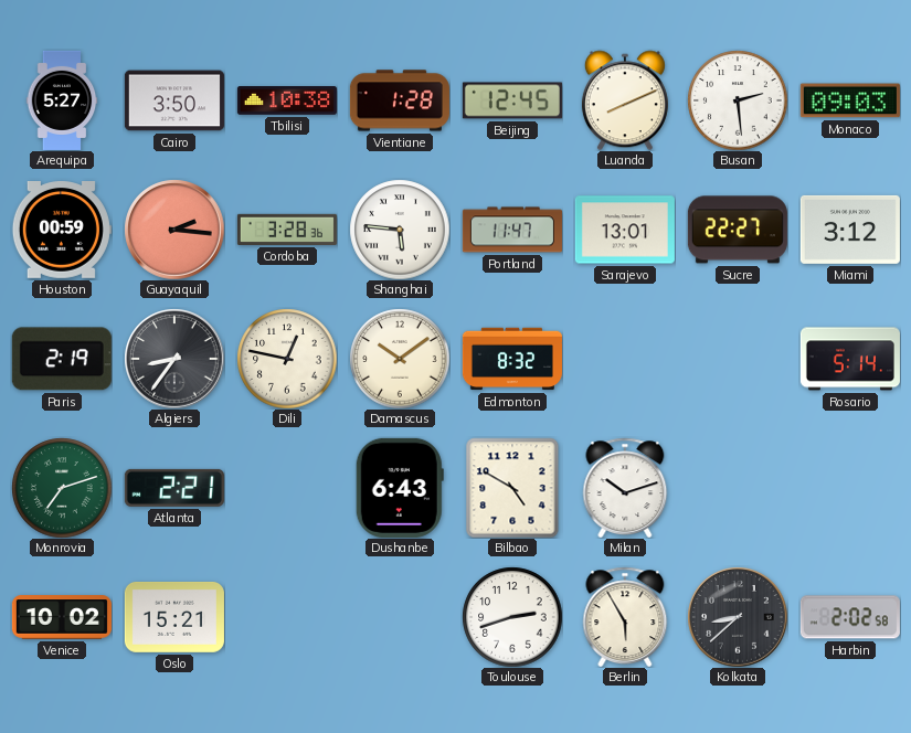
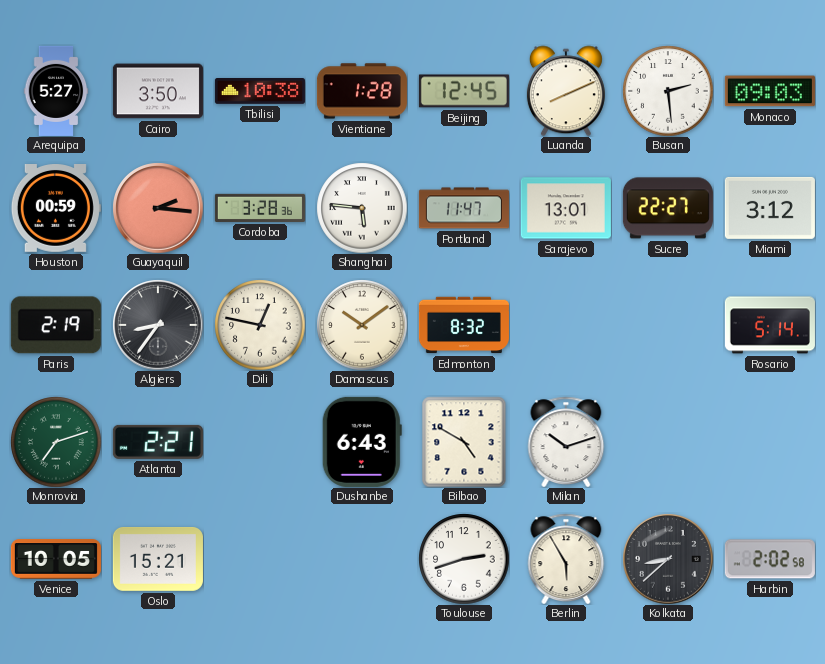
Venice: 10:02 -> 10:05 (56, 559)
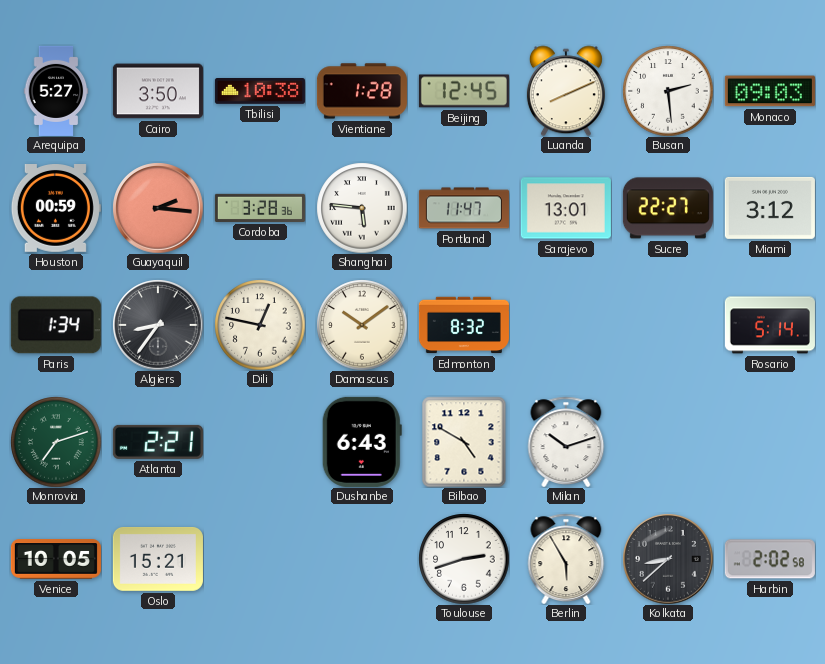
Paris: 2:19 -> 1:34 (56, 325)
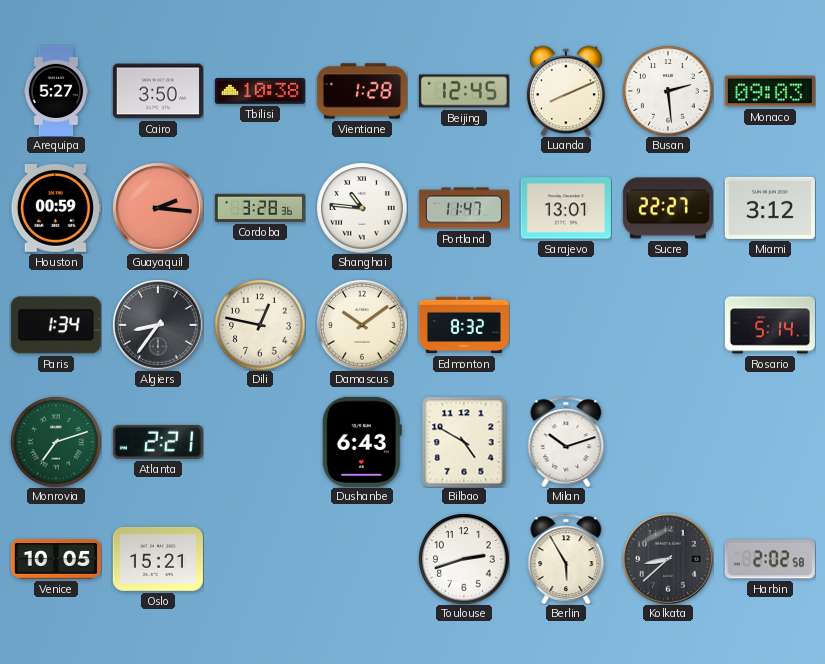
Shanghai: 5:46 -> 10:46 (362, 208)
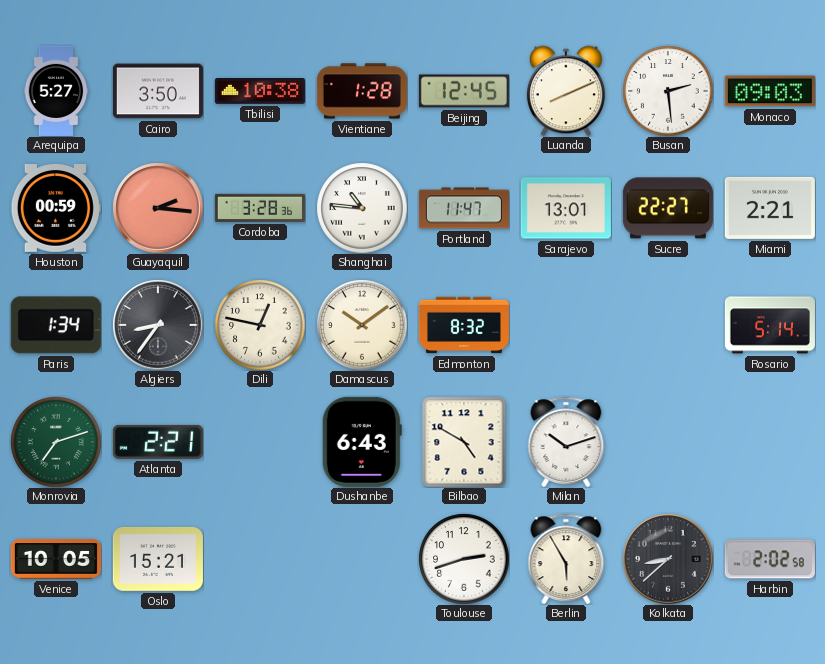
Miami: 3:12 -> 2:21 (770, 208)
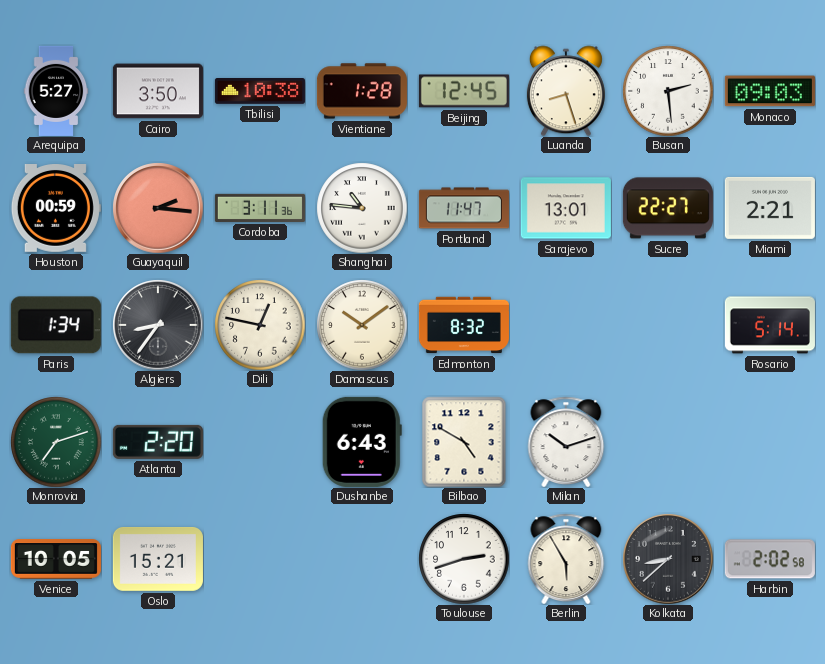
Luanda: 8:11 -> 8:27 (566, 91)
Cordoba: 3:28 -> 3:11 (260, 208)
Atlanta: 2:21 -> 2:20 (158, 442)
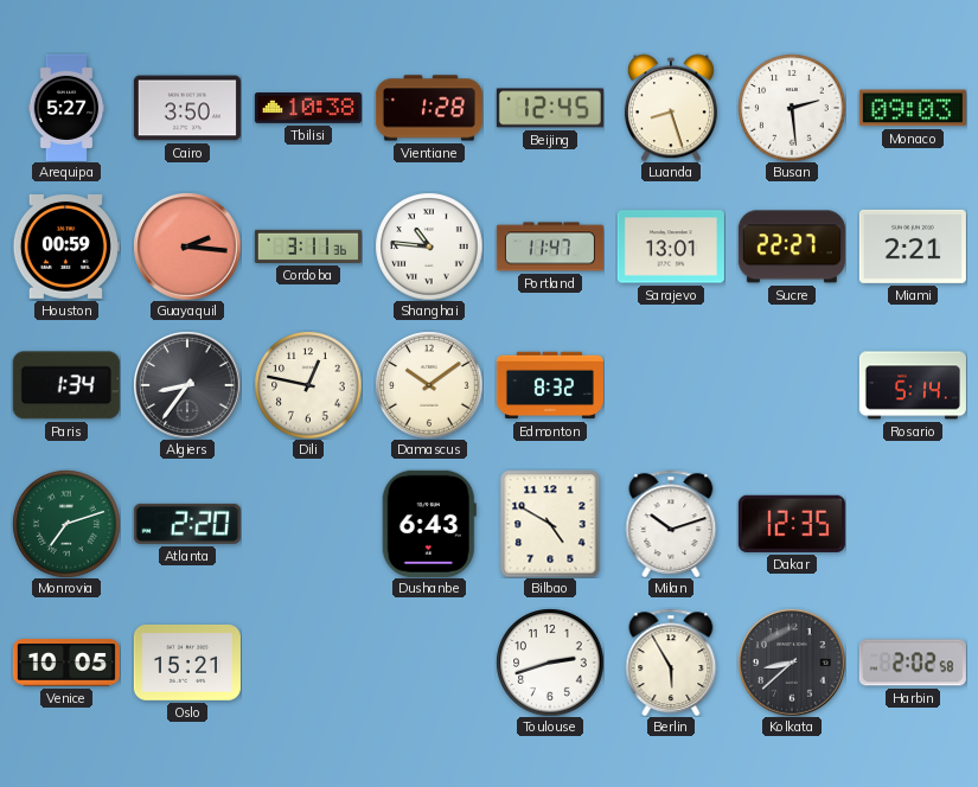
Dakar: none -> 12:35 (792, 524)
